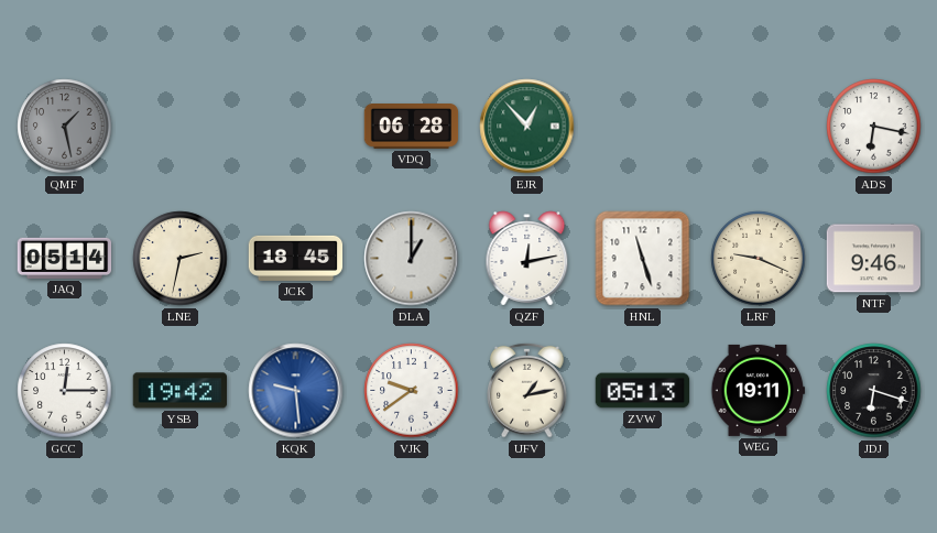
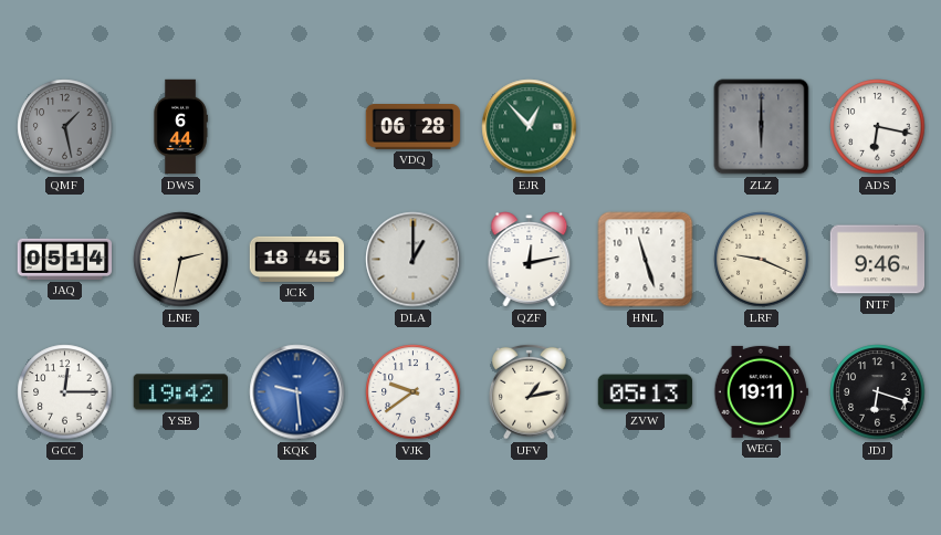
DWS: none -> 6:44 (180, 127)
ZLZ: none -> 6:00 (762, 127)
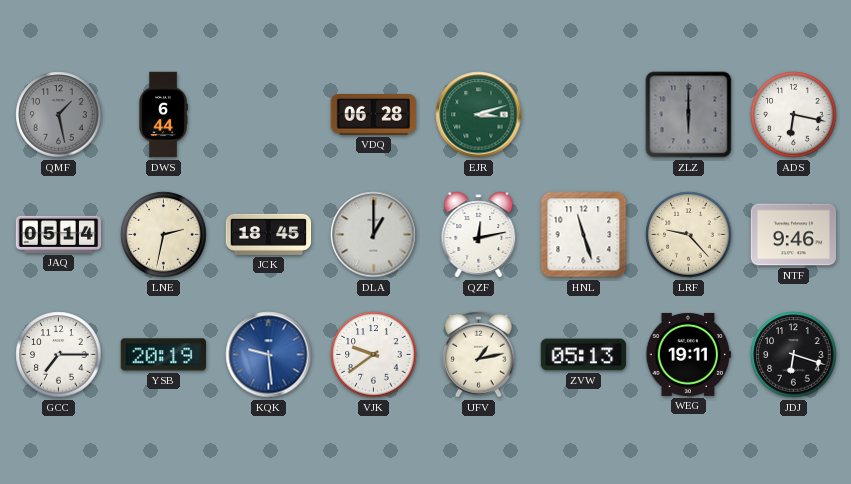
EJR: 12:53 -> 3:12 (479, 115)
LRF: 9:19 -> 9:23 (689, 235)
GCC: 12:15 -> 7:15 (59, 355)
YSB: 19:42 -> 20:19 (163, 355)
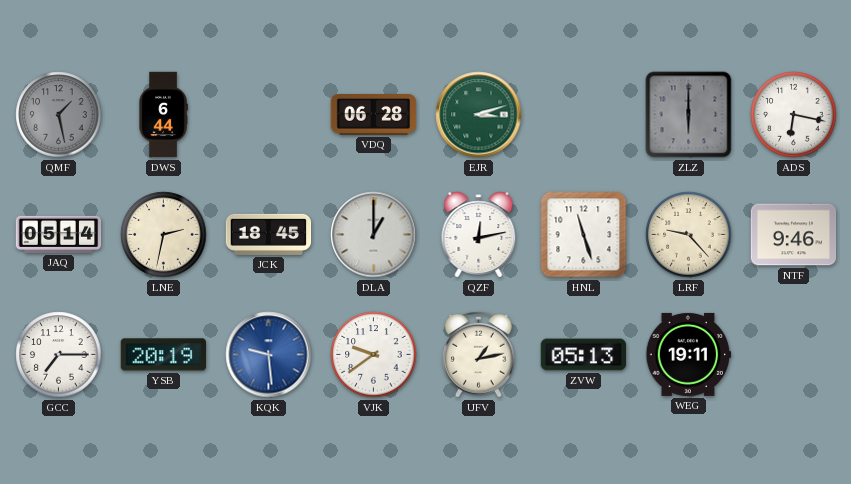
JDJ: 6:18 -> none (794, 355)
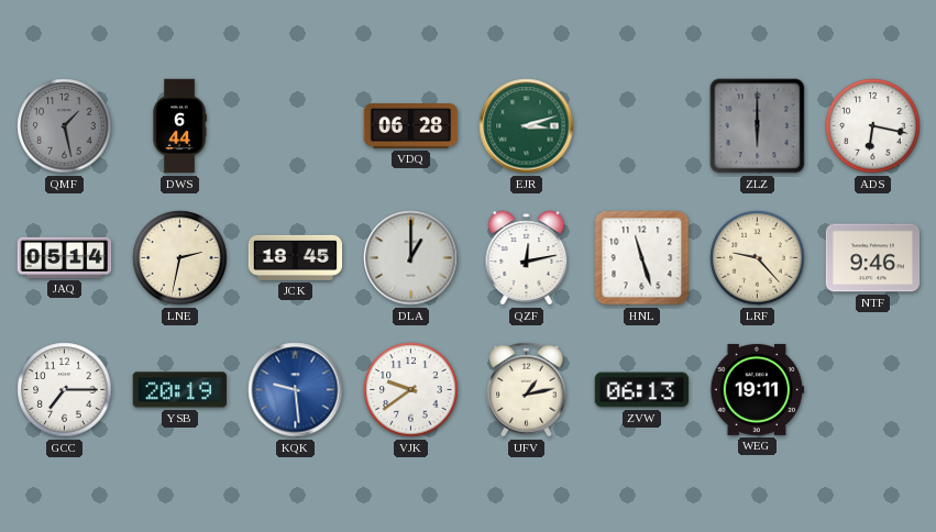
ZVW: 05:13 -> 06:13 (642, 390)
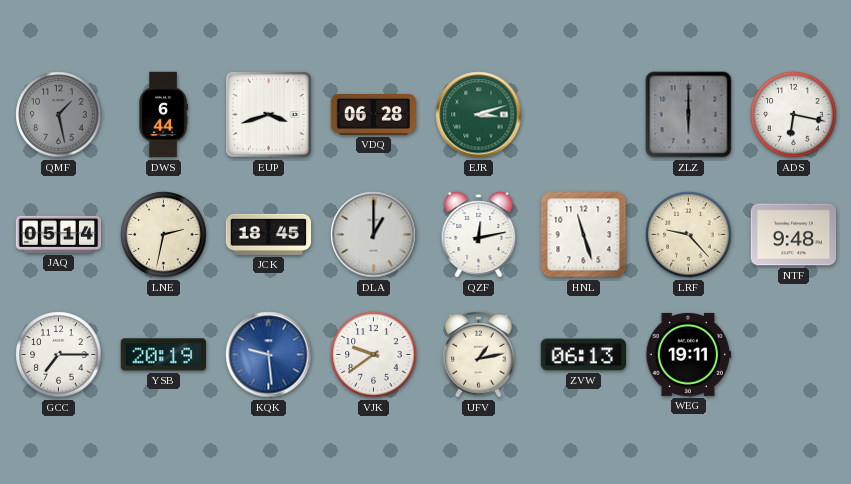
EUP: none -> 3:42 (269, 115)
NTF: 9:46 -> 9:48 (794, 235)
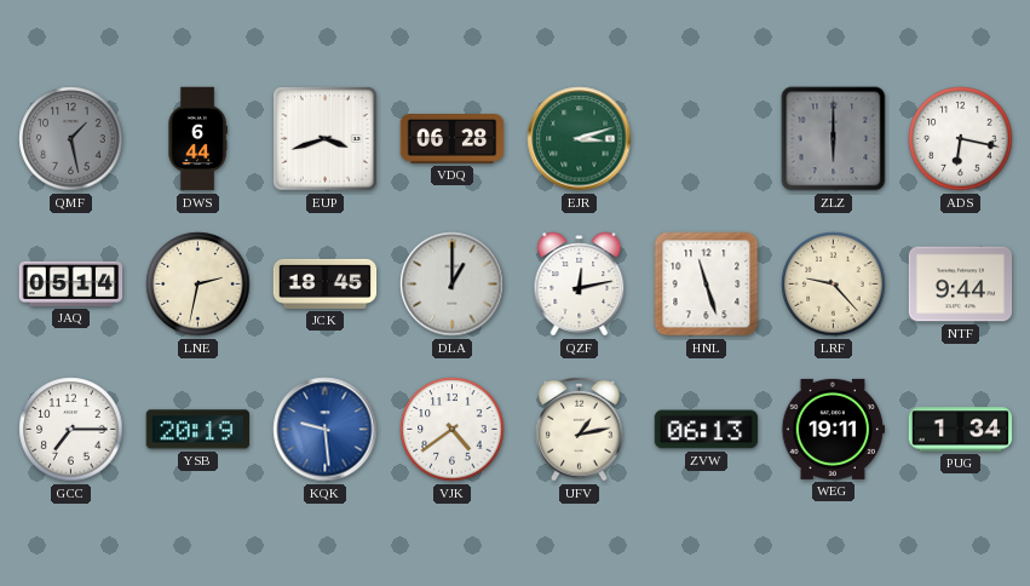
NTF: 9:48 -> 9:44 (961, 285)
VJK: 9:39 -> 4:39 (453, 430)
PUG: none -> 1:34 (961, 430)
